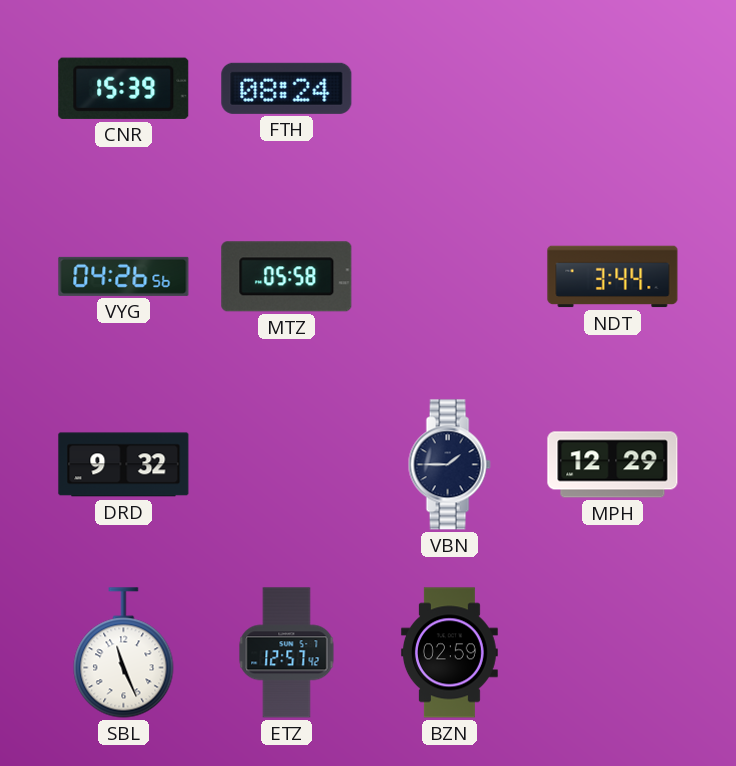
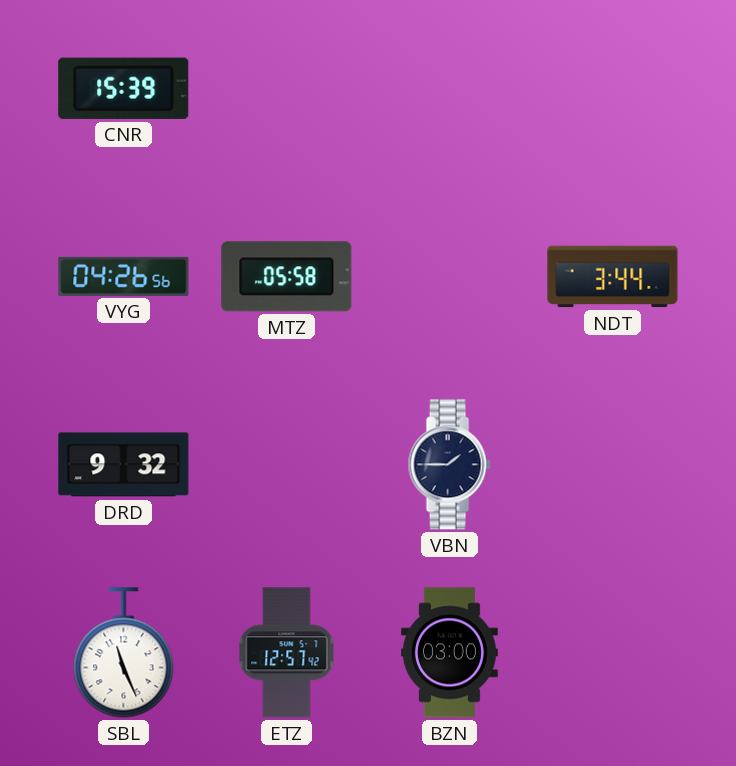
FTH: 08:24 -> none (287, 88)
MPH: 12:29 -> none (613, 465)
BZN: 02:59 -> 03:00 (449, 653)
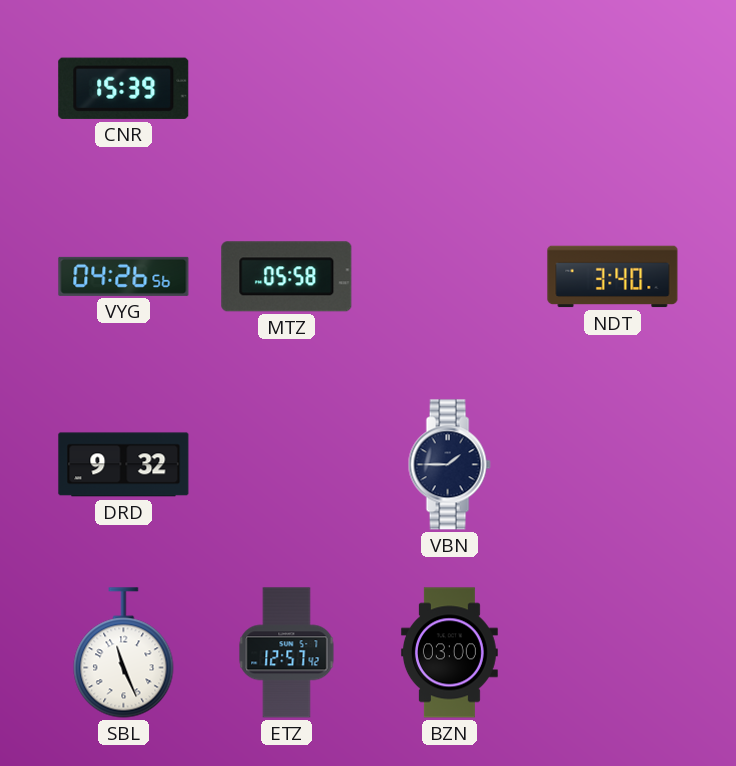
NDT: 3:44 -> 3:40 (613, 277)
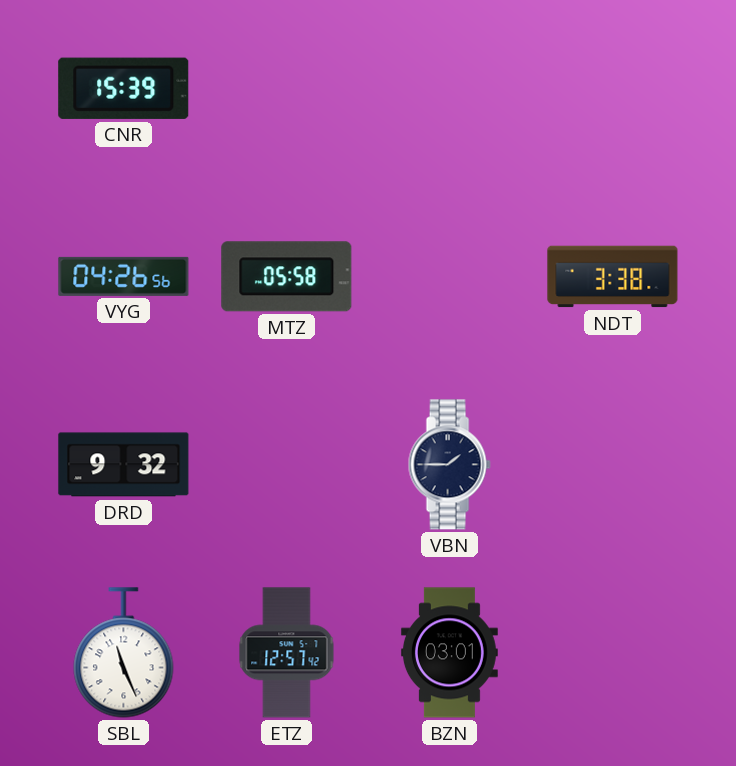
NDT: 3:40 -> 3:38 (613, 277)
BZN: 03:00 -> 03:01 (449, 653)
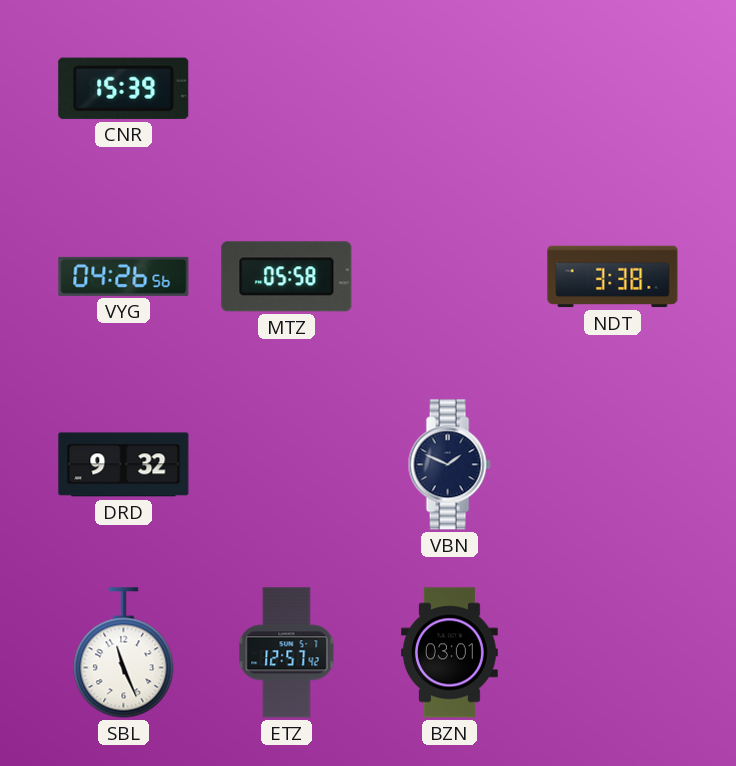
VBN: 1:45 -> 1:49 (449, 465)
